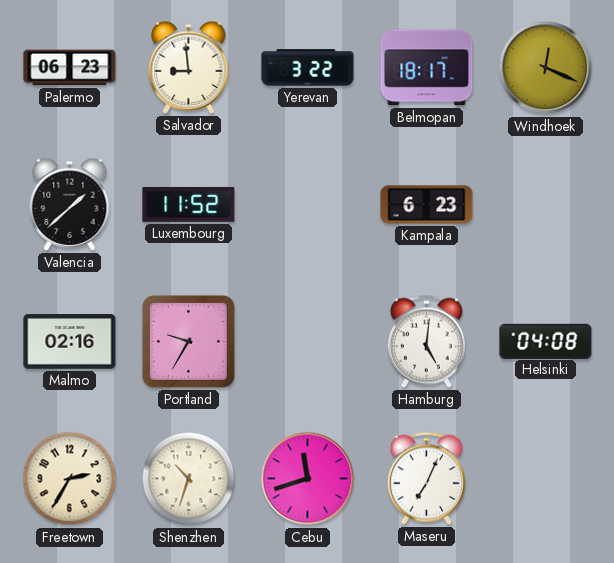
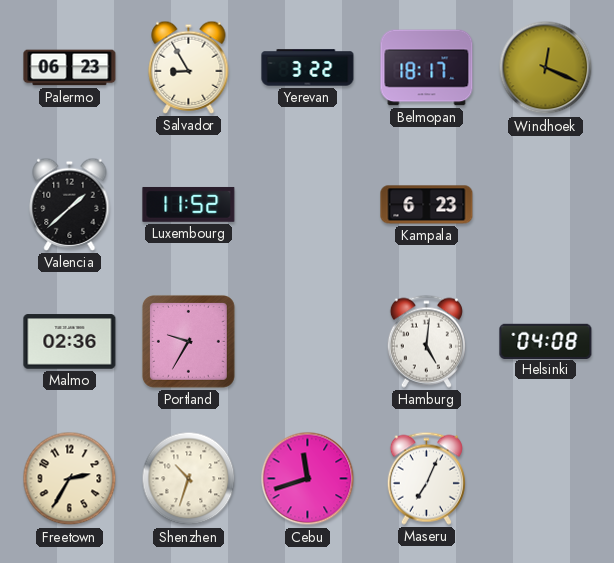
Salvador: 8:59 -> 8:55 (189, 67)
Malmo: 02:16 -> 02:36 (70, 342)
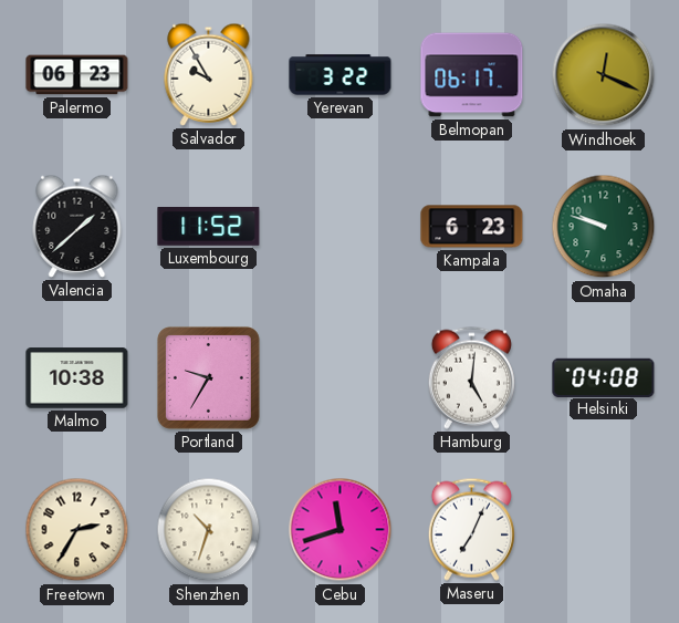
Salvador: 8:55 -> 9:55 (209, 74)
Belmopan: 18:17 -> 06:17 (472, 75)
Omaha: none -> 9:48 (604, 227)
Malmo: 02:36 -> 10:38 (77, 378)
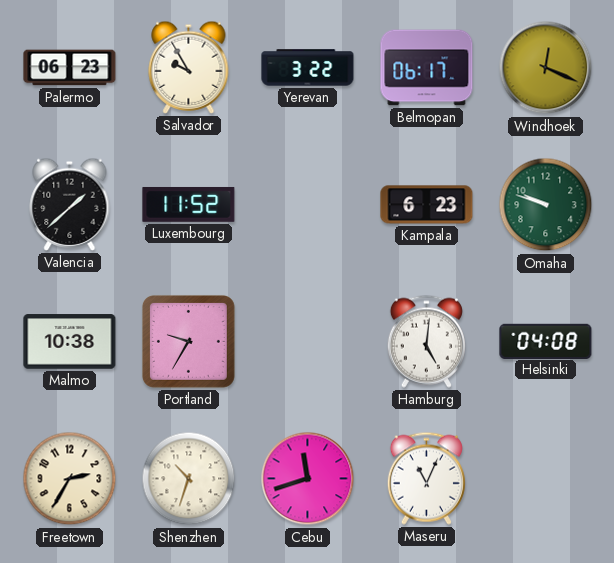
Maseru: 7:04 -> 11:04 (426, 478)
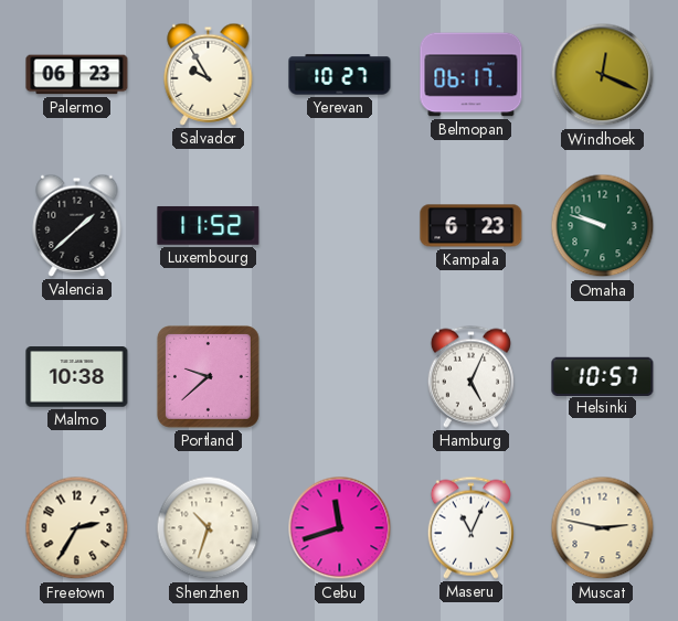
Yerevan: 3:22 -> 10:27 (340, 75)
Portland: 9:35 -> 9:38 (208, 376)
Hamburg: 5:01 -> 5:04 (470, 376)
Helsinki: 04:08 -> 10:57 (603, 376)
Muscat: none -> 2:47 (603, 528)
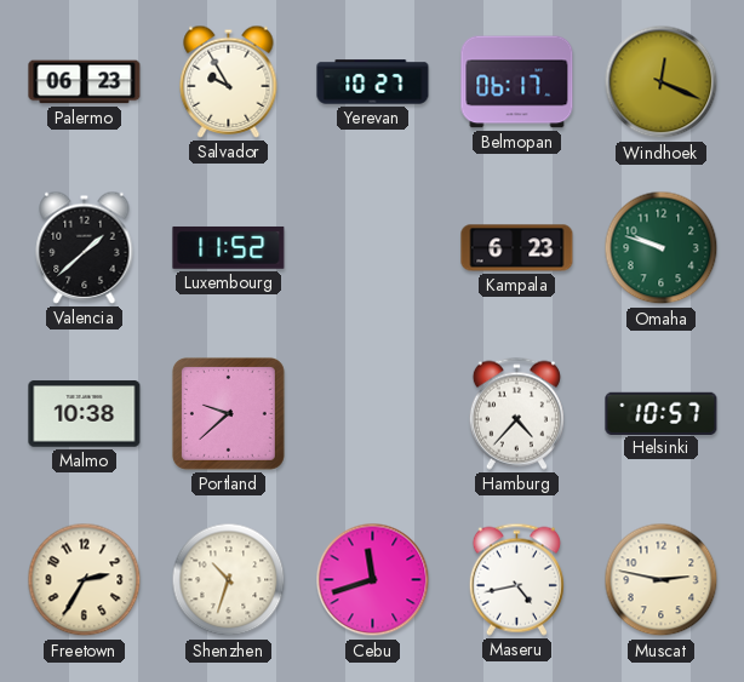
Hamburg: 5:04 -> 4:37 (516, 413)
Maseru: 11:04 -> 4:43 (516, 579)
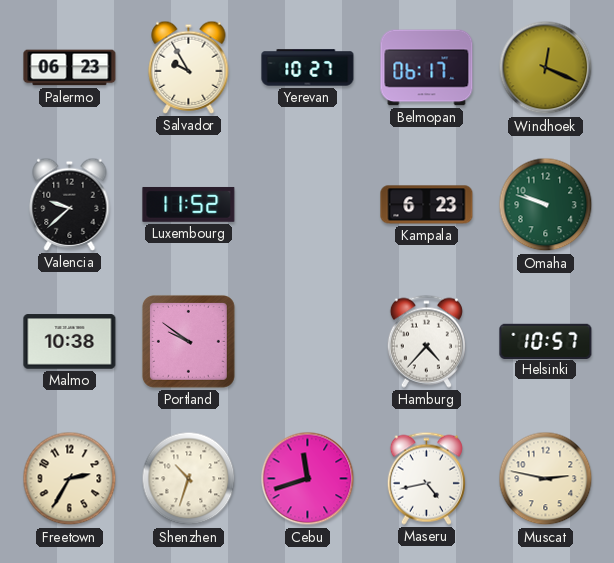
Valencia: 1:38 -> 9:38 (70, 204)
Portland: 9:38 -> 9:51 (188, 341)
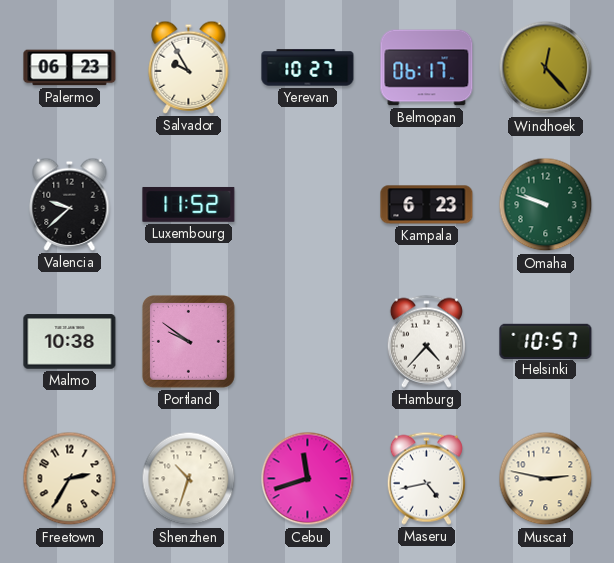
Windhoek: 12:19 -> 12:23 (546, 68)
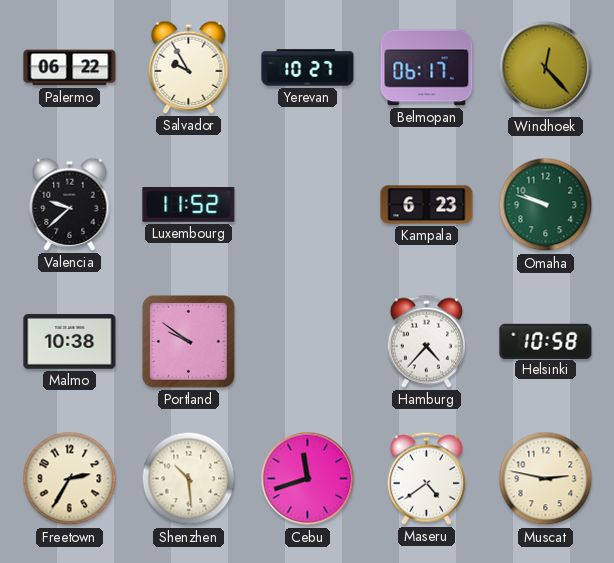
Palermo: 06:23 -> 06:22 (70, 68)
Helsinki: 10:57 -> 10:58 (546, 341)
Shenzhen: 10:33 -> 10:29 (189, 479)
Maseru: 4:43 -> 4:39 (426, 478)
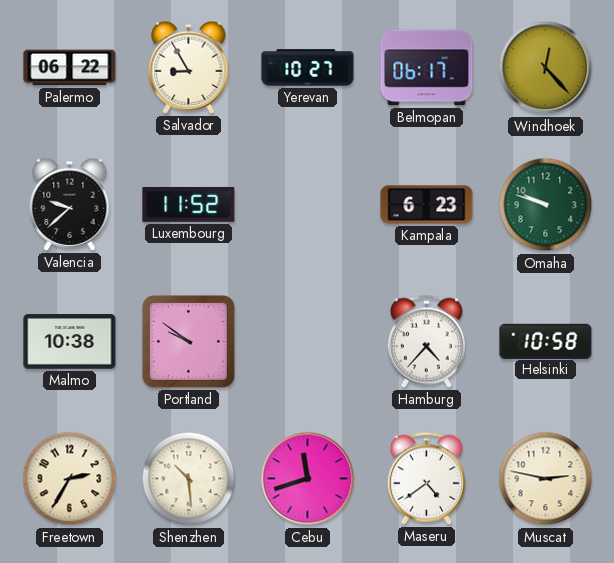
Salvador: 9:55 -> 8:55 (189, 67)
